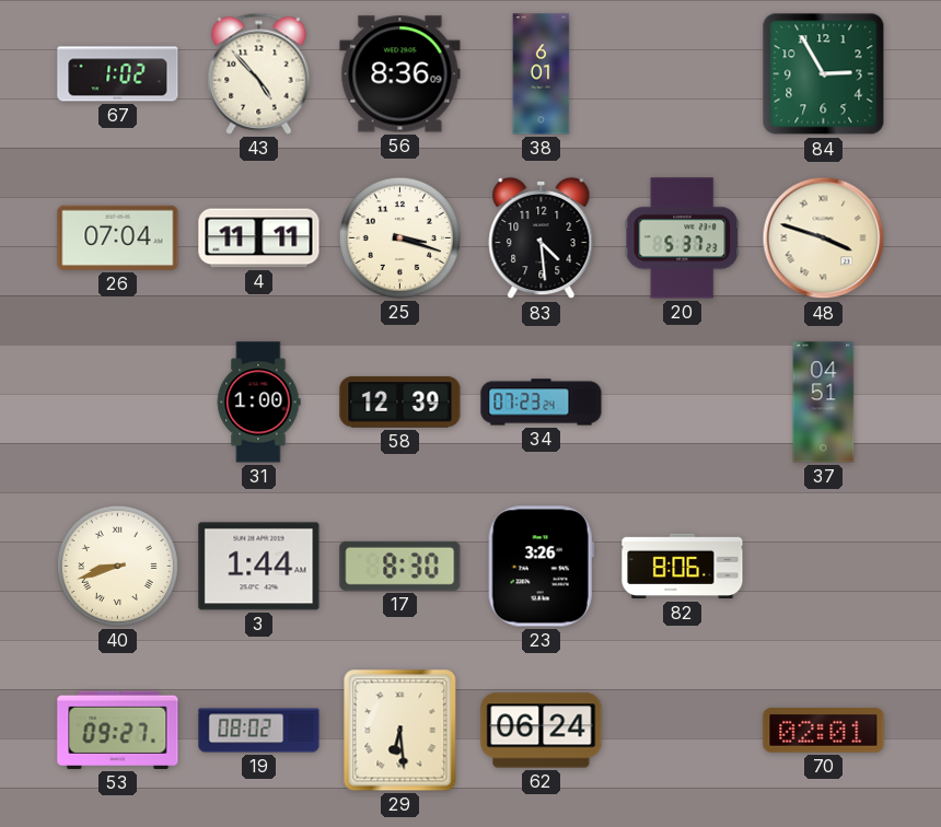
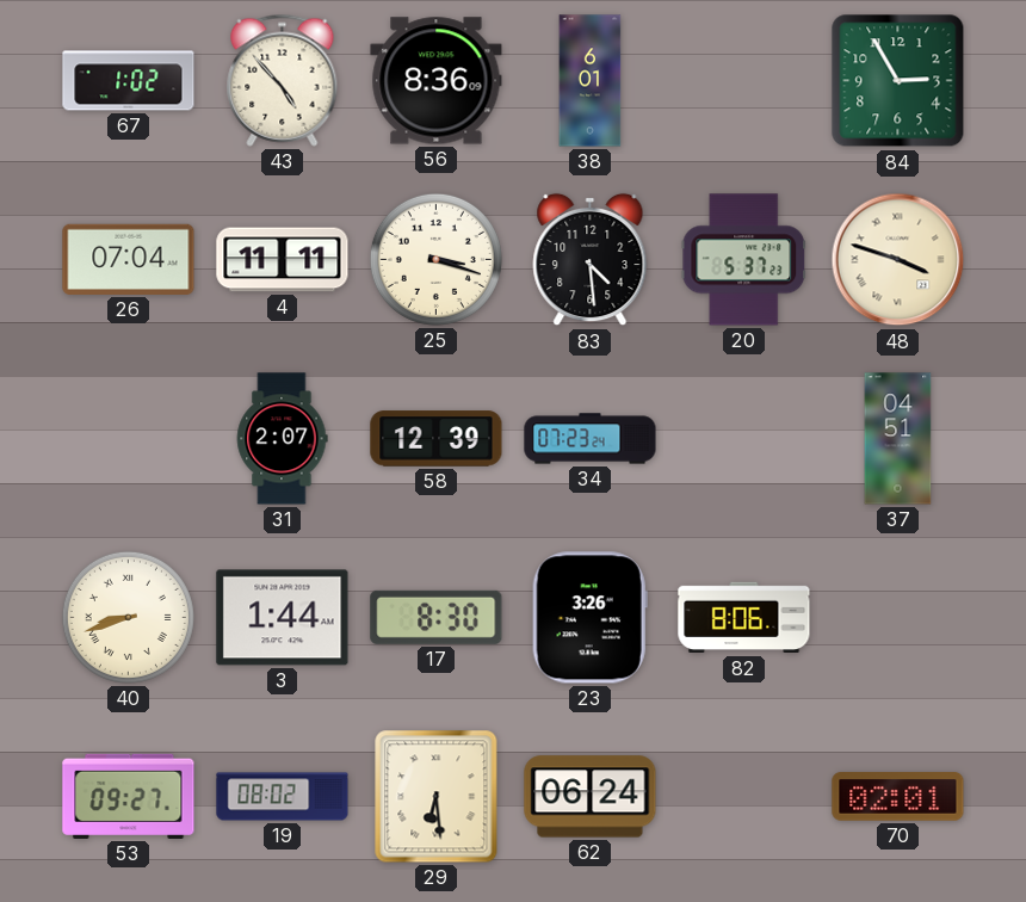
31: 1:00 -> 2:07 (282, 439)
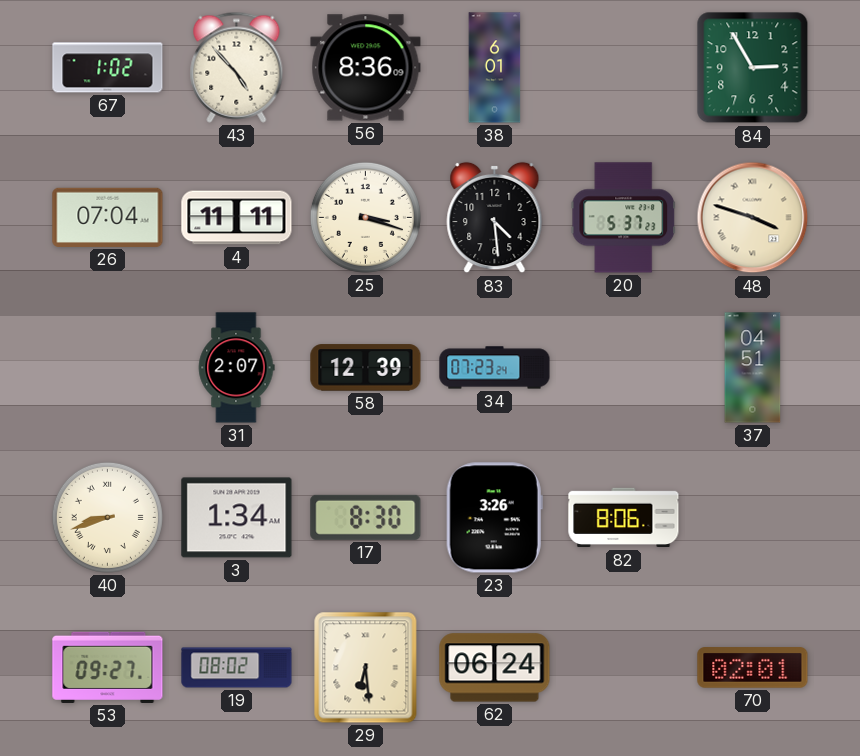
3: 1:44 -> 1:34 (237, 518)
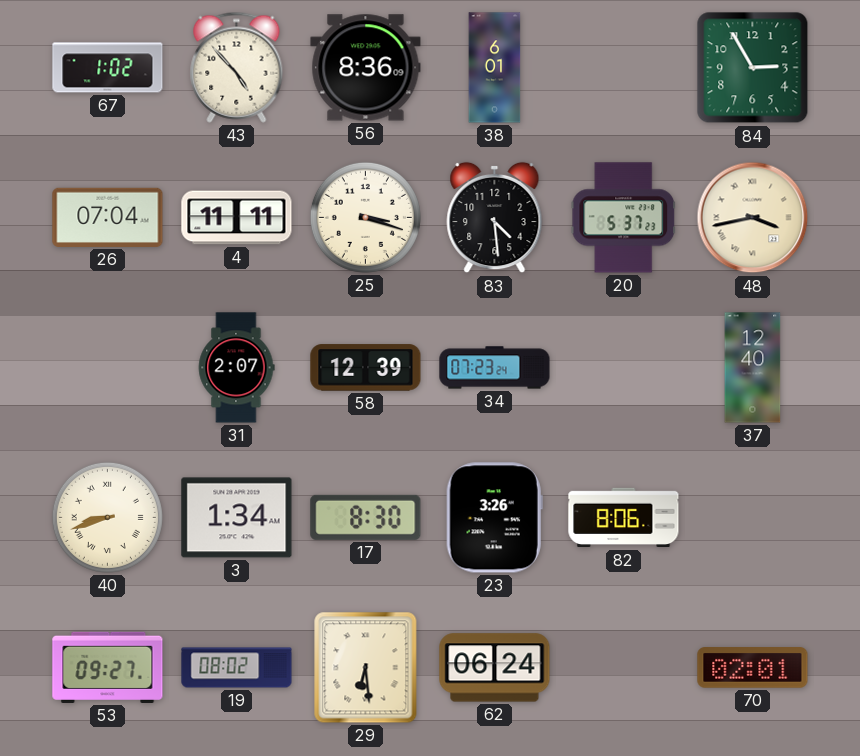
48: 3:48 -> 3:43 (753, 218)
37: 04:51 -> 12:40 (753, 368)
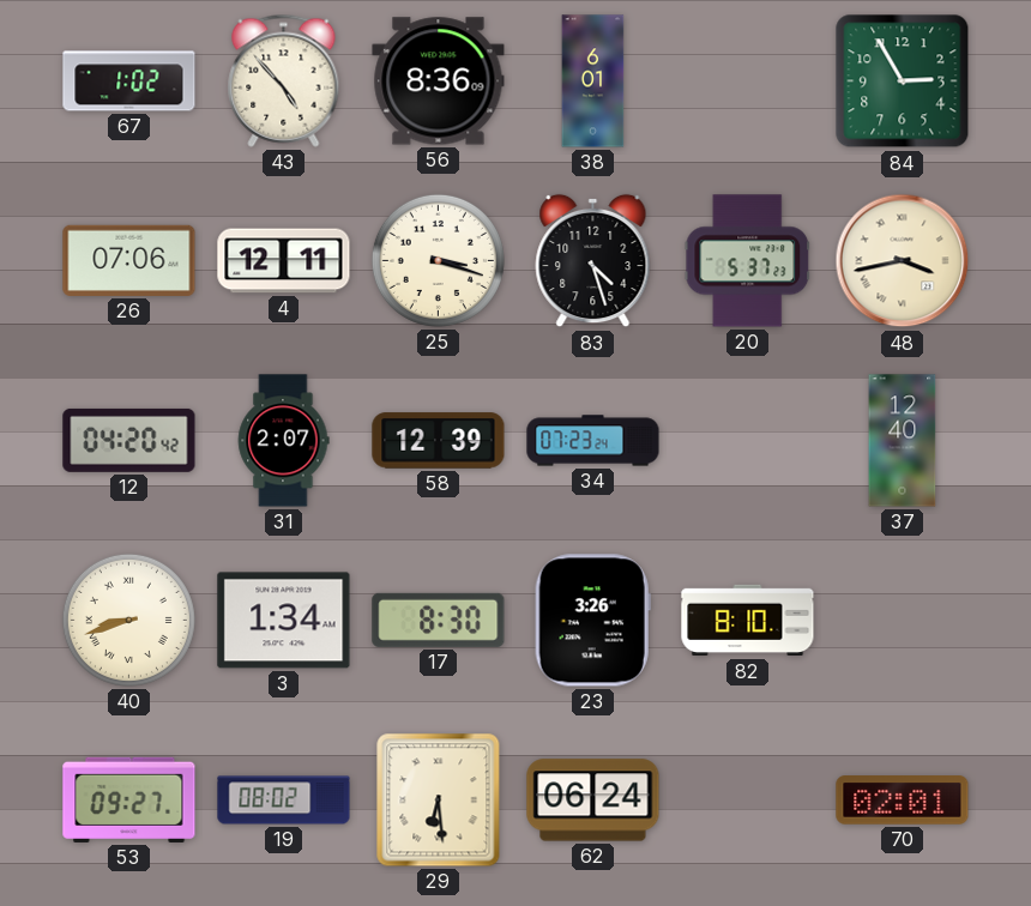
26: 07:04 -> 07:06 (129, 260)
4: 11:11 -> 12:11 (284, 261)
83: 4:29 -> 4:27 (593, 261)
12: none -> 04:20 (129, 440)
82: 8:06 -> 8:10 (748, 621)
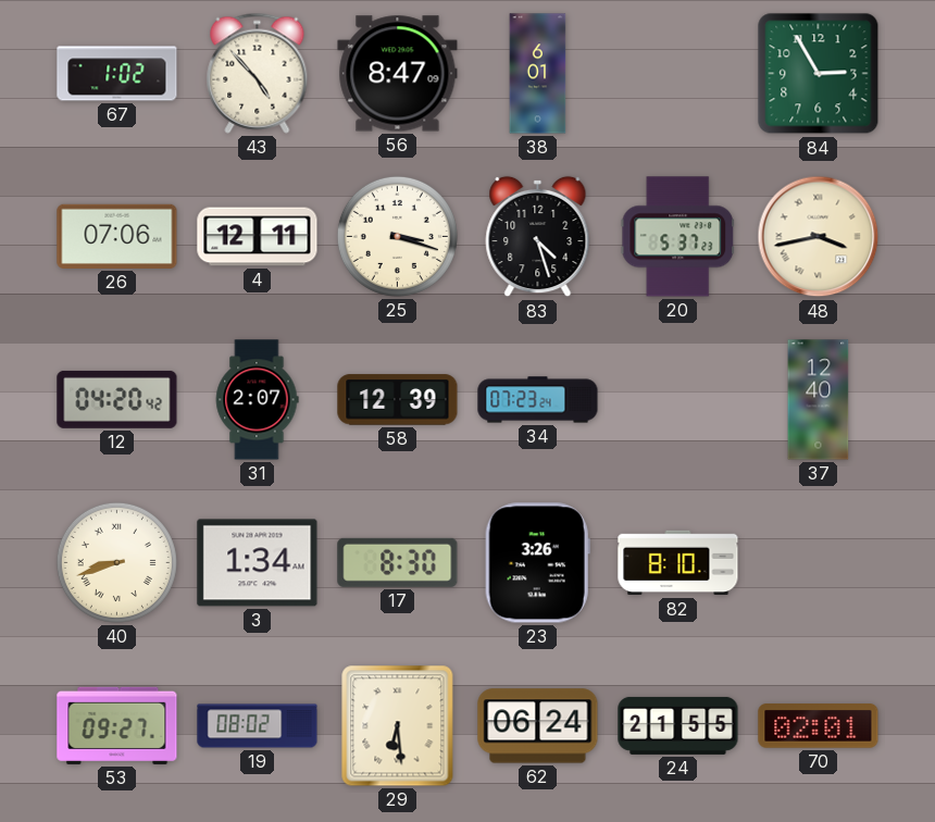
56: 8:36 -> 8:47 (398, 74)
24: none -> 21:55 (678, 725)
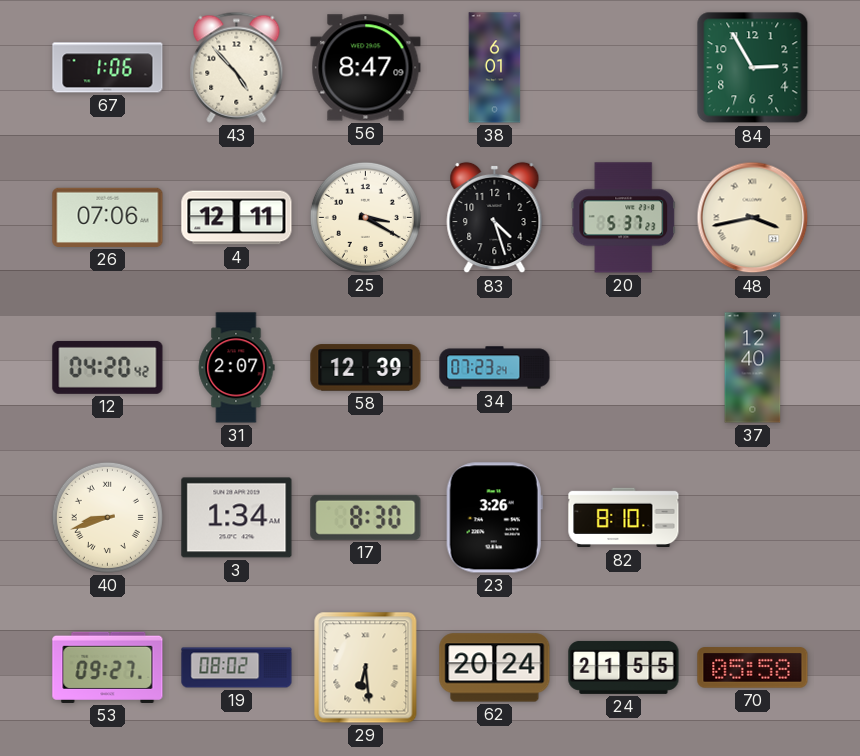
67: 1:02 -> 1:06 (108, 68)
25: 3:18 -> 3:20 (365, 217)
62: 06:24 -> 20:24 (495, 668)
70: 02:01 -> 05:58 (753, 668)
